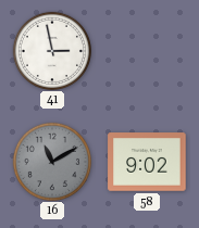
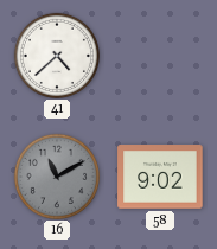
41: 2:58 -> 4:38 (56, 55)
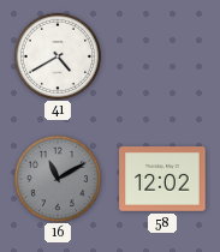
41: 4:38 -> 4:40 (57, 55)
58: 9:02 -> 12:02 (162, 179)
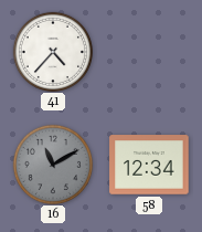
41: 4:40 -> 4:37 (52, 51)
58: 12:02 -> 12:34 (149, 165)
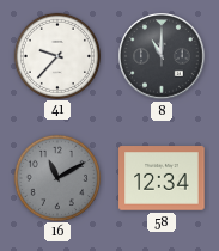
41: 4:37 -> 9:37 (56, 55)
8: none -> 11:00 (162, 56)
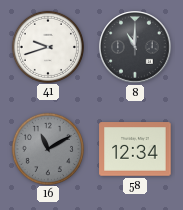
41: 9:37 -> 9:42 (47, 46)
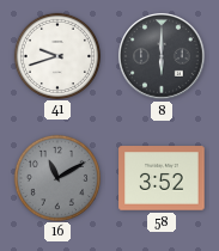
8: 11:00 -> 6:00 (162, 56)
58: 12:34 -> 3:52 (162, 178)
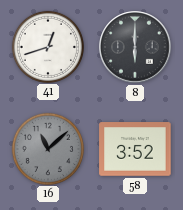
41: 9:42 -> 12:42 (47, 46)
16: 11:10 -> 11:08 (47, 148)
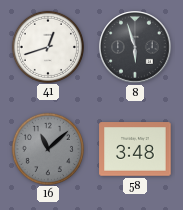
8: 6:00 -> 5:57 (135, 47)
58: 3:52 -> 3:48 (135, 149)
